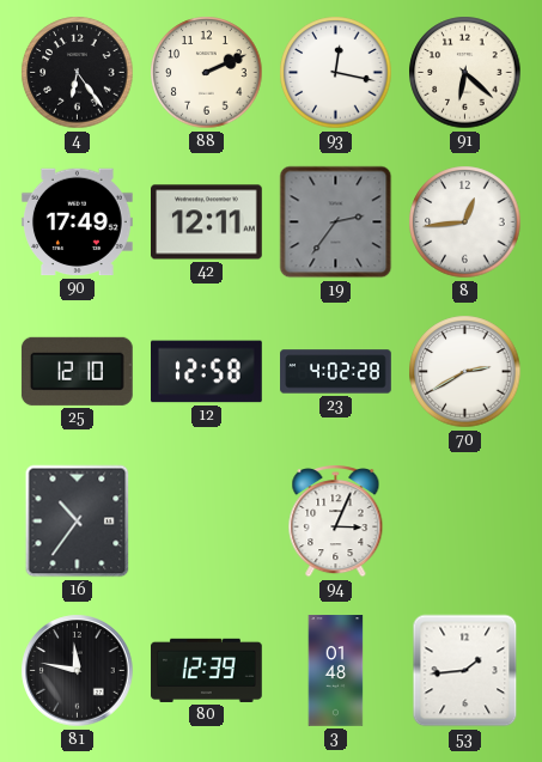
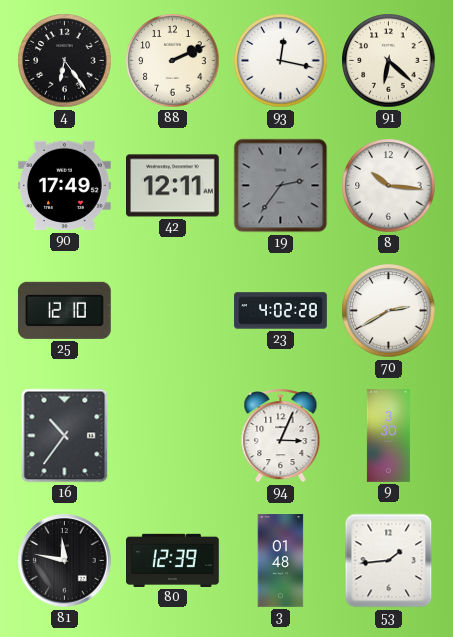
8: 12:44 -> 10:16 (389, 186)
12: 12:58 -> none (207, 372)
9: none -> 3:30 (388, 436)
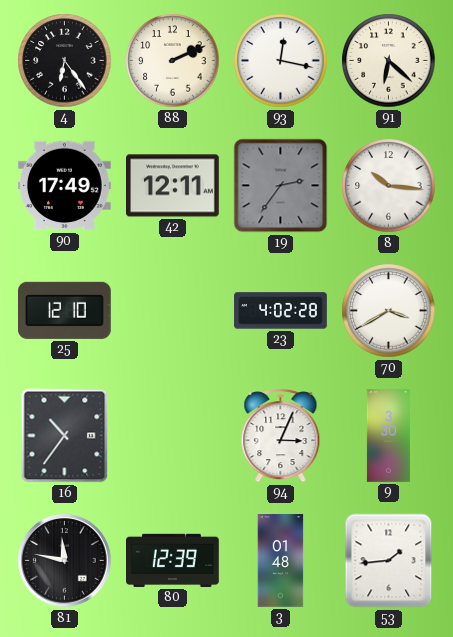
70: 2:40 -> 3:40 (389, 311)
